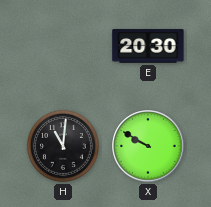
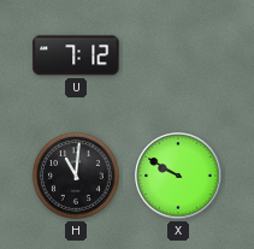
U: none -> 7:12 (76, 55)
E: 20:30 -> none (148, 46)
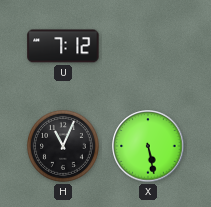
H: 11:01 -> 11:04 (63, 146)
X: 9:50 -> 5:28 (148, 146)
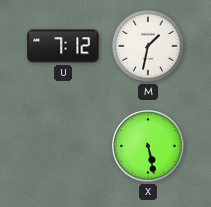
M: none -> 1:32 (148, 46)
H: 11:04 -> none (63, 146)
